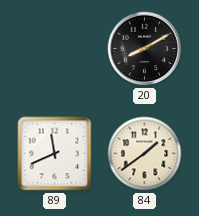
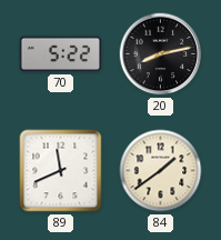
70: none -> 5:22 (60, 54)
20: 8:10 -> 8:13 (161, 54)
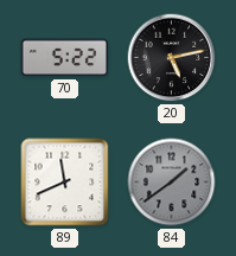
20: 8:13 -> 5:13 (172, 58)
84 dial: cream -> grey (172, 183)
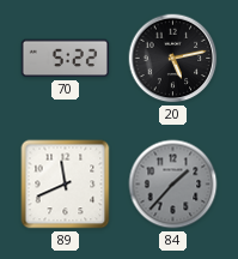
84: 1:39 -> 1:37 (173, 185)
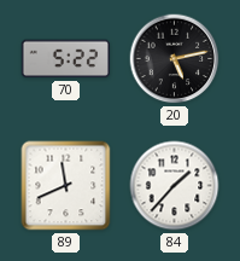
84 dial: grey -> white (175, 186)
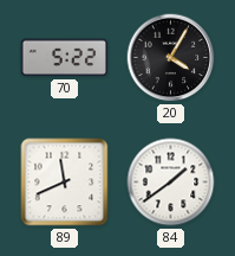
20: 5:13 -> 4:05 (171, 58)
84: 1:37 -> 1:39 (171, 183)
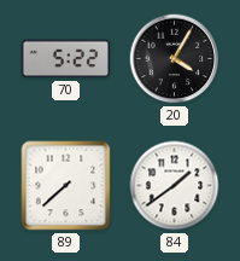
89: 11:41 -> 7:38 (66, 186)
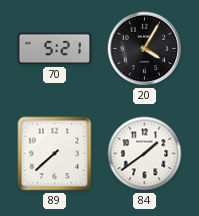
70: 5:22 -> 5:21 (54, 49)
